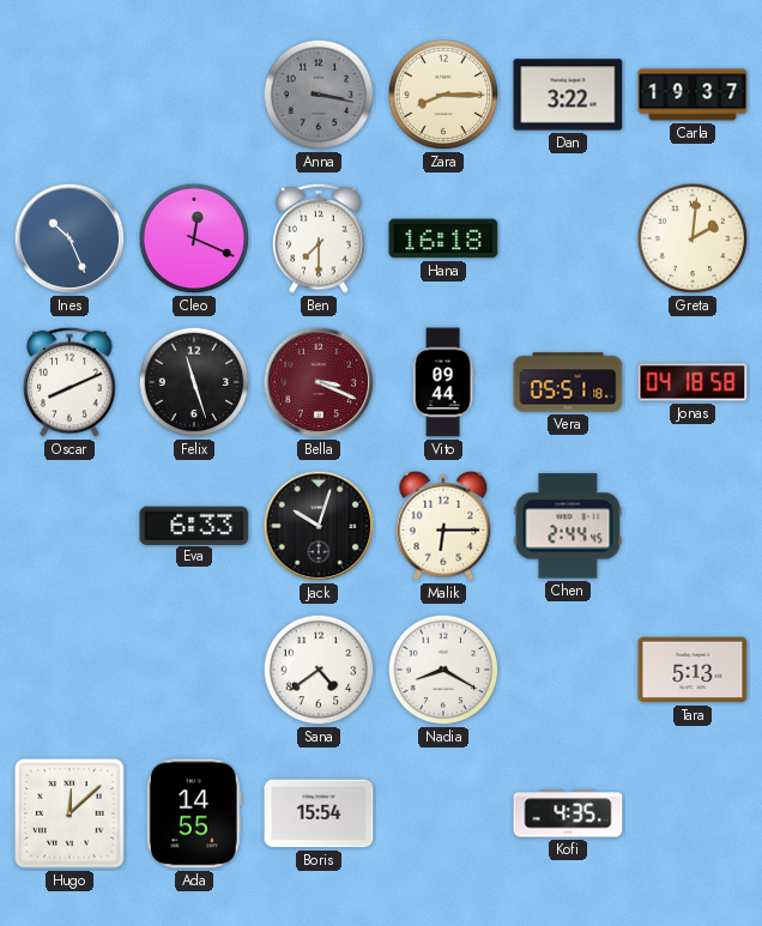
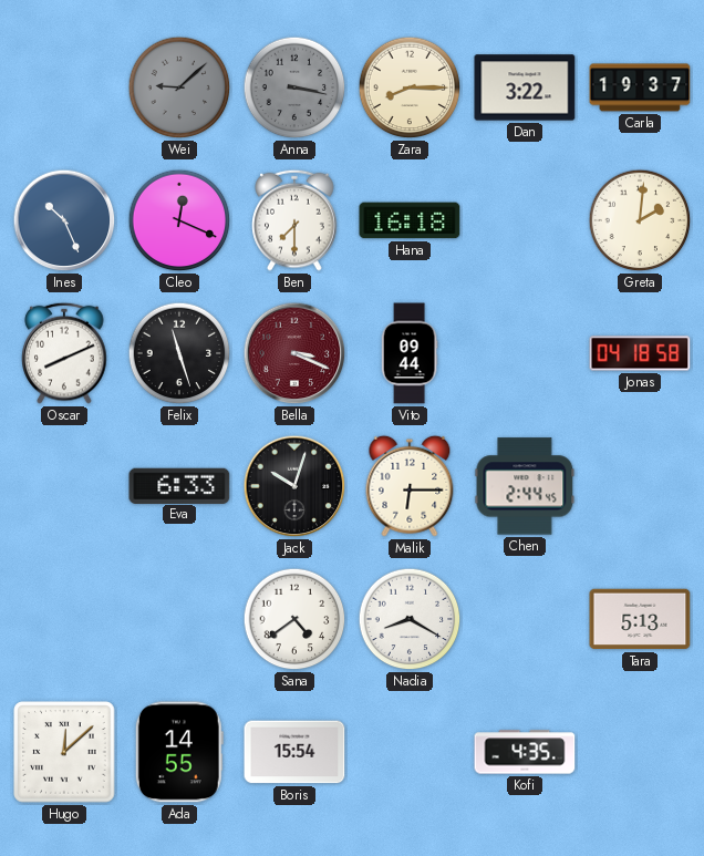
Wei: none -> 9:08 (179, 87)
Vera: 05:51 -> none (568, 382)
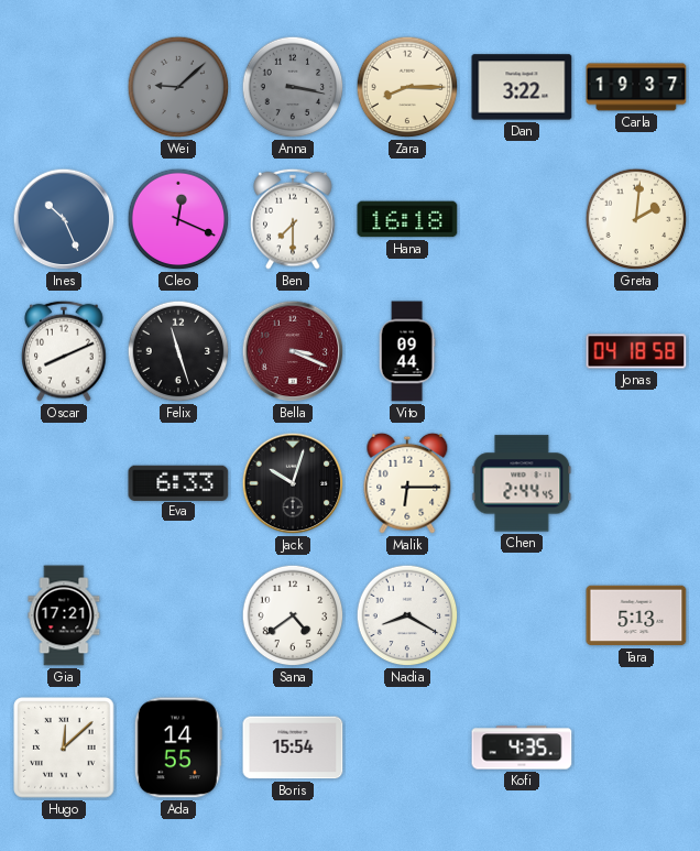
Gia: none -> 17:21 (64, 615)
